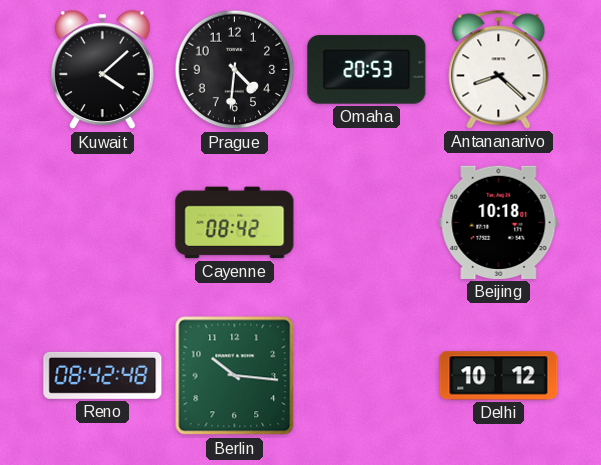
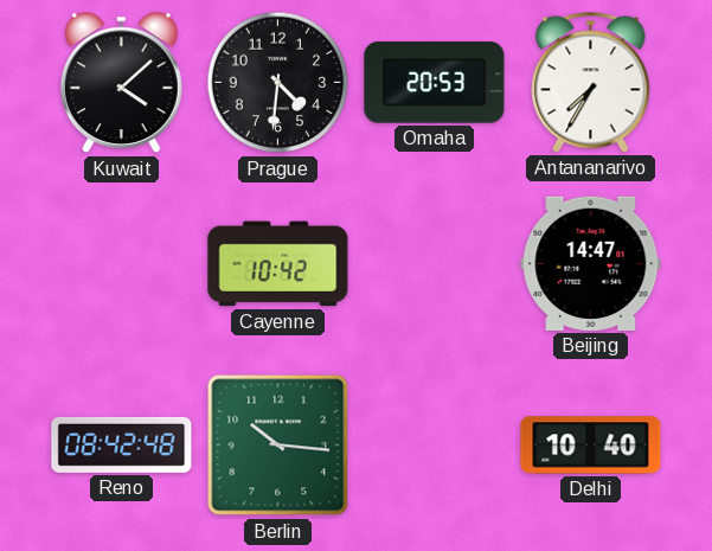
Antananarivo: 8:22 -> 7:35 (591, 83)
Cayenne: 08:42 -> 10:42 (278, 264)
Beijing: 10:18 -> 14:47 (591, 263)
Delhi: 10:12 -> 10:40 (591, 446)
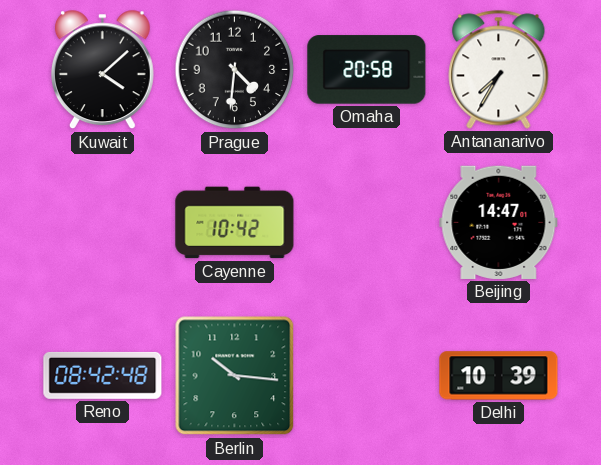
Omaha: 20:53 -> 20:58 (367, 70)
Delhi: 10:40 -> 10:39 (499, 376)
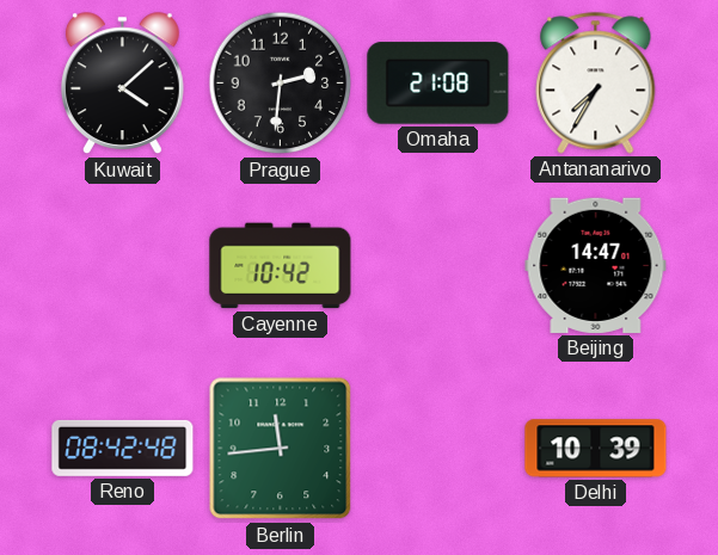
Prague: 4:31 -> 2:31 (281, 84)
Omaha: 20:58 -> 21:08 (438, 84)
Berlin: 10:16 -> 11:44 (281, 449)
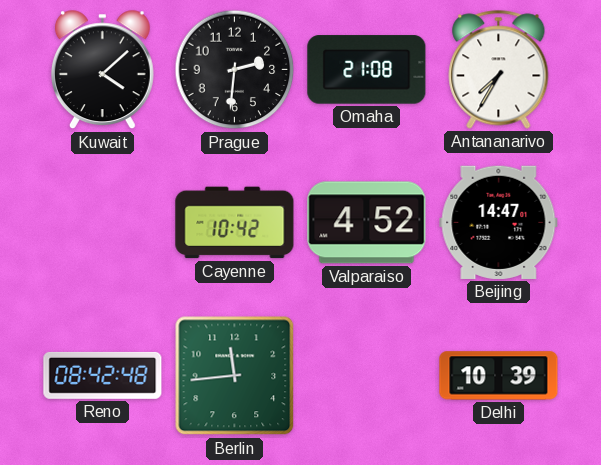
Valparaiso: none -> 4:52 (367, 223)
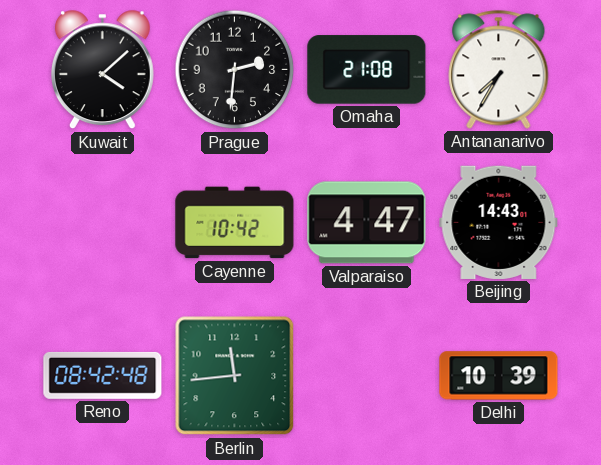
Valparaiso: 4:52 -> 4:47 (367, 223)
Beijing: 14:47 -> 14:43 (499, 222)
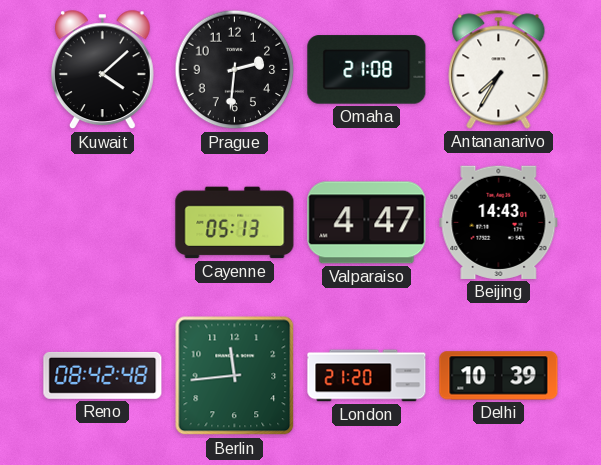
Cayenne: 10:42 -> 05:13 (235, 223)
London: none -> 21:20 (367, 376)
